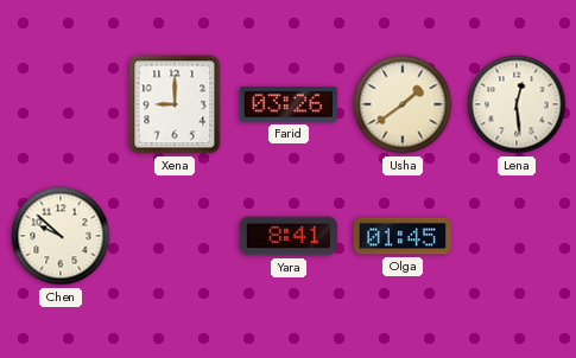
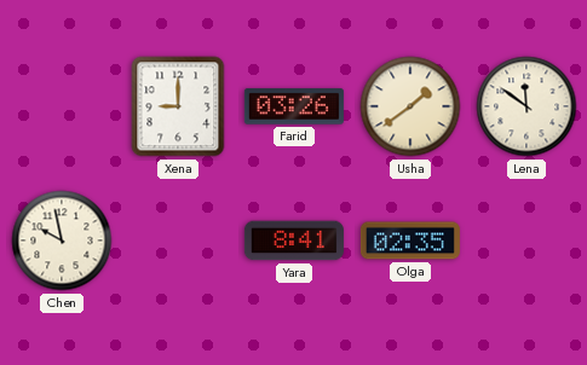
Lena: 12:29 -> 11:51 (526, 106)
Chen: 9:52 -> 9:58 (62, 241)
Olga: 01:45 -> 02:35 (410, 241)
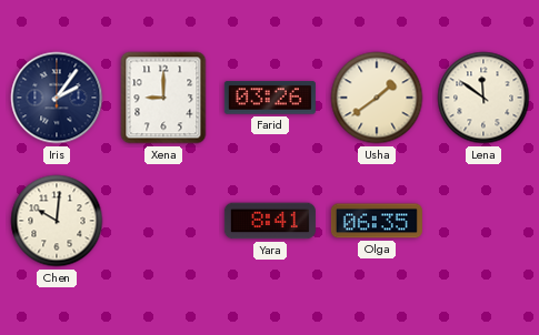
Iris: none -> 2:06 (57, 98)
Chen: 9:58 -> 10:01 (57, 221)
Olga: 02:35 -> 06:35 (377, 221)
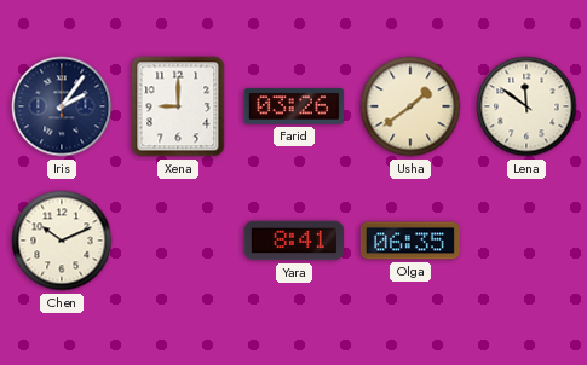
Chen: 10:01 -> 10:11 (62, 241)
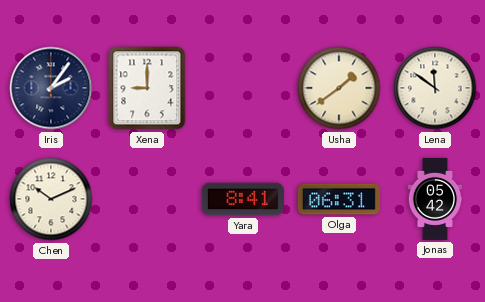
Farid: 03:26 -> none (294, 106)
Olga: 06:35 -> 06:31 (339, 199)
Jonas: none -> 05:42 (435, 199)
